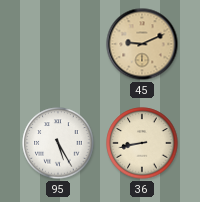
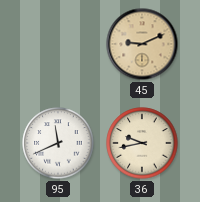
95: 5:25 -> 11:41 (58, 143)
36: 8:43 -> 9:43 (142, 143)
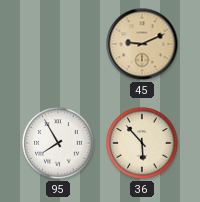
95: 11:41 -> 7:55 (58, 143)
36: 9:43 -> 5:53 (142, 143)
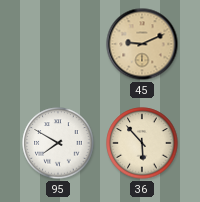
95: 7:55 -> 7:50 (58, 143)
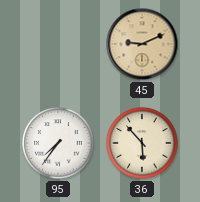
95: 7:50 -> 7:36 (58, 143)
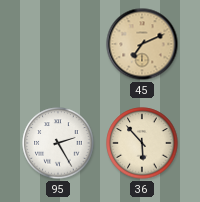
45: 9:11 -> 7:11 (142, 44)
95: 7:36 -> 2:25 (58, 143)
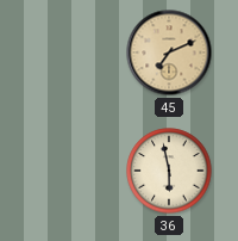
95: 2:25 -> none (58, 143)
36: 5:53 -> 5:58 (169, 171)
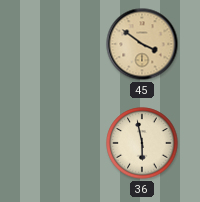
45: 7:11 -> 3:51 (142, 44)
